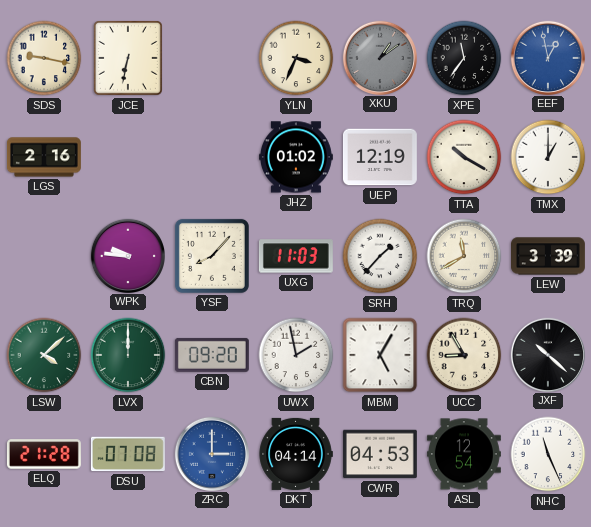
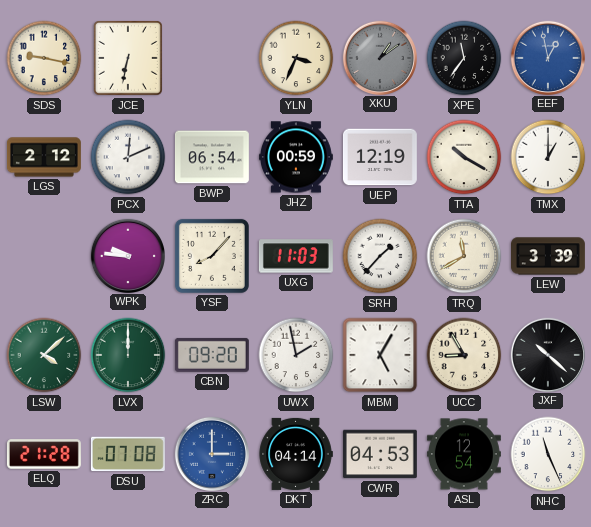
LGS: 2:16 -> 2:12 (44, 157)
PCX: none -> 12:11 (128, 157)
BWP: none -> 06:54 (212, 157)
JHZ: 01:02 -> 00:59 (296, 157)
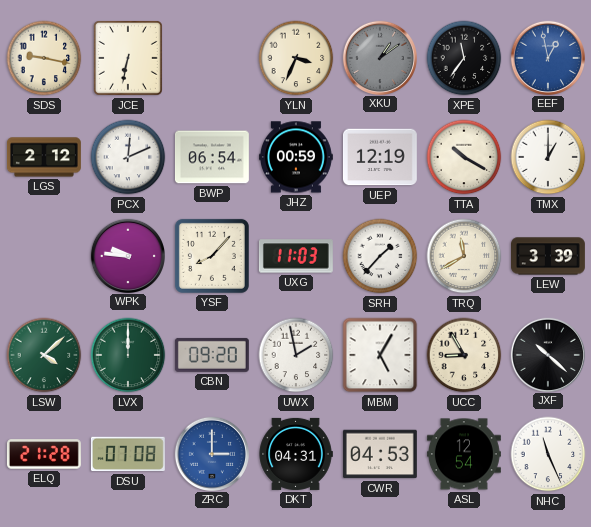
DKT: 04:14 -> 04:31 (296, 454)
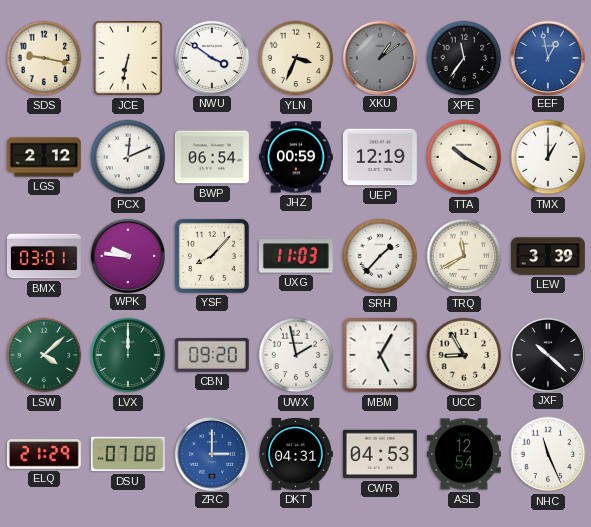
NWU: none -> 3:51 (211, 57)
BMX: none -> 03:01 (44, 256)
ELQ: 21:28 -> 21:29 (44, 454)
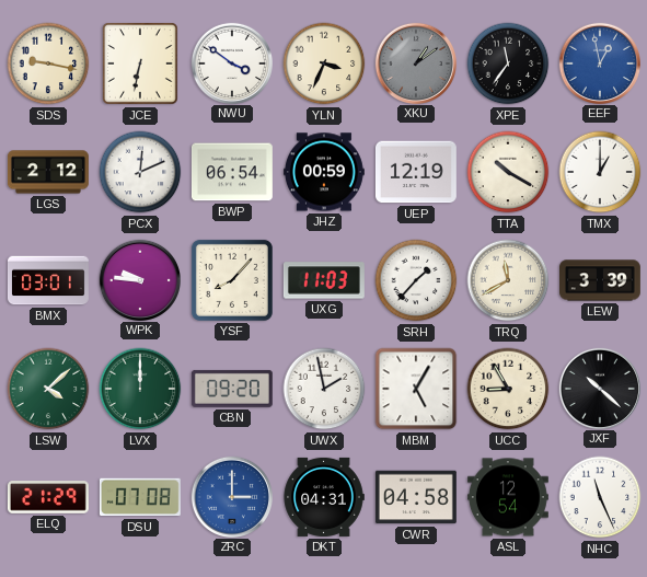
CWR: 04:53 -> 04:58 (416, 497)
